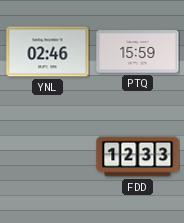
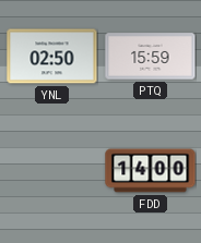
YNL: 02:46 -> 02:50 (52, 57)
FDD: 12:33 -> 14:00 (151, 171)
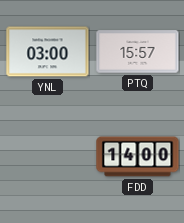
YNL: 02:50 -> 03:00 (48, 52)
PTQ: 15:59 -> 15:57 (138, 52)
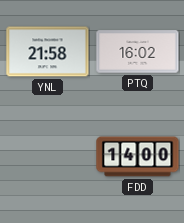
YNL: 03:00 -> 21:58 (48, 52)
PTQ: 15:57 -> 16:02 (138, 52)
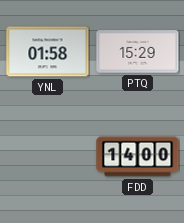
YNL: 21:58 -> 01:58 (48, 52)
PTQ: 16:02 -> 15:29 (138, 52)
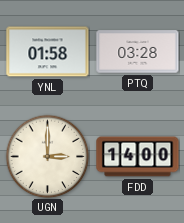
PTQ: 15:29 -> 03:28 (138, 52)
UGN: none -> 3:00 (47, 156)
